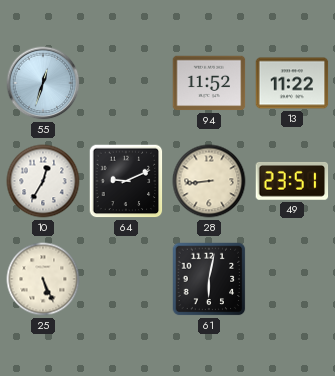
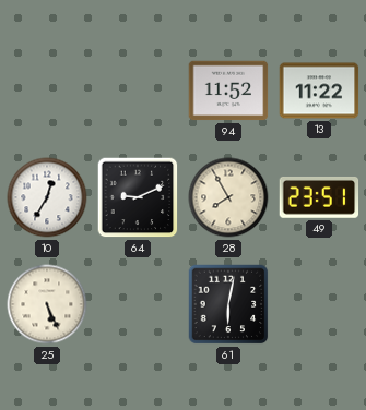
55: 12:33 -> none (43, 83)
28: 8:44 -> 7:55 (228, 197)
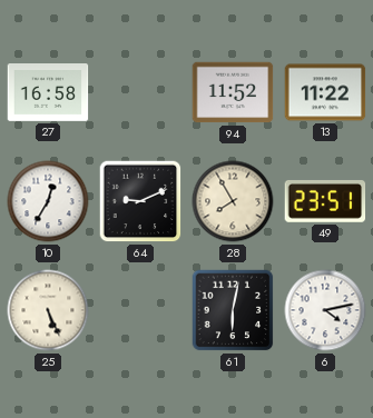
27: none -> 16:58 (48, 93)
6: none -> 4:13 (325, 310)
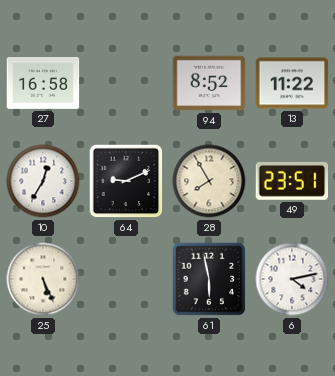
94: 11:52 -> 8:52 (209, 83)
61: 6:02 -> 5:58 (209, 279)
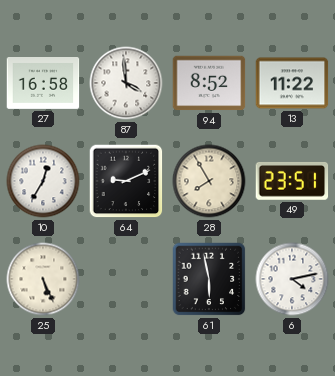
87: none -> 3:59 (126, 83)
